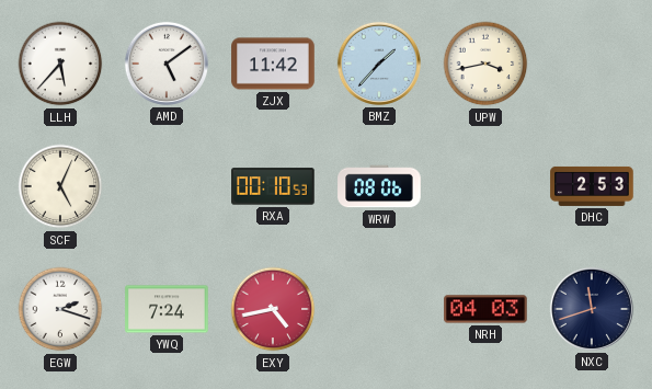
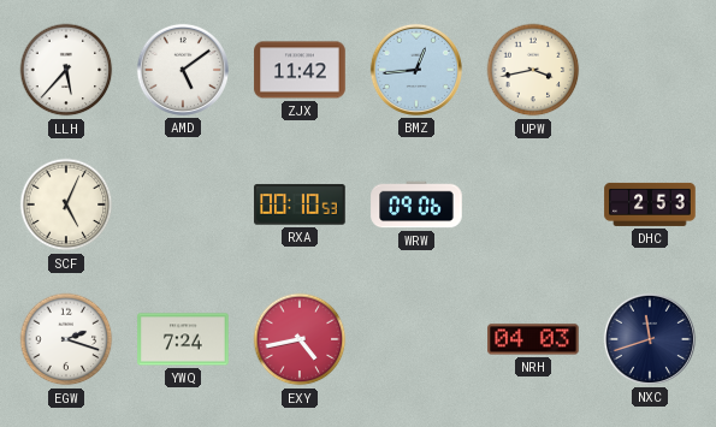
BMZ: 1:37 -> 12:44 (416, 70)
WRW: 08:06 -> 09:06 (416, 204)
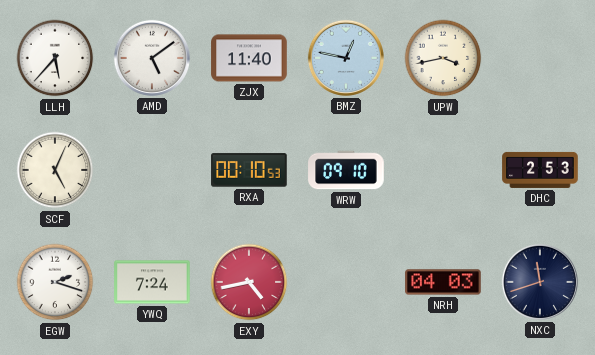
ZJX: 11:42 -> 11:40 (249, 58)
BMZ: 12:44 -> 12:47 (346, 58)
WRW: 09:06 -> 09:10 (346, 170)
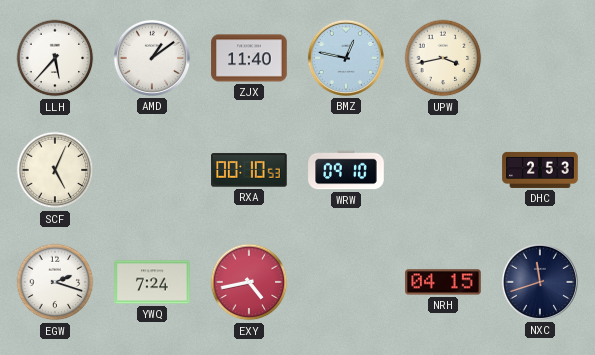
AMD: 5:09 -> 1:09 (152, 58)
NRH: 04:03 -> 04:15 (443, 282)
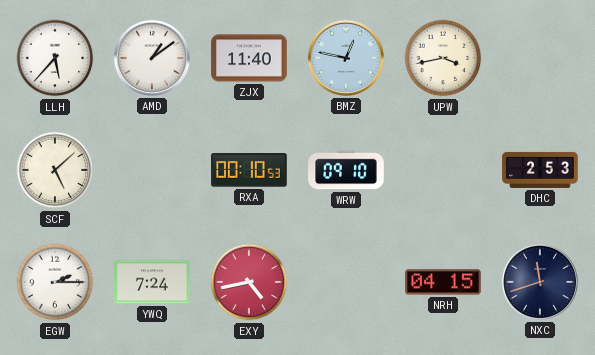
SCF: 5:04 -> 5:08 (55, 170)
EGW: 2:18 -> 2:15 (55, 282)
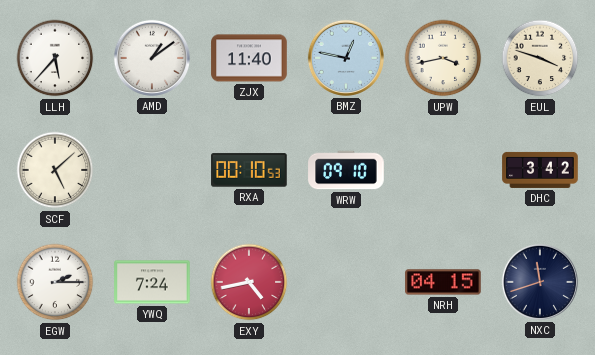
EUL: none -> 3:48 (540, 58)
DHC: 2:53 -> 3:42 (540, 170)
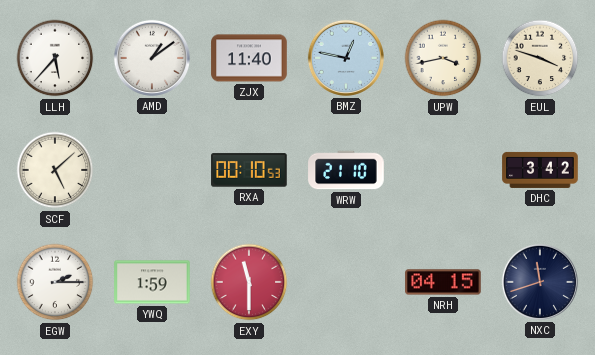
WRW: 09:10 -> 21:10 (346, 170)
YWQ: 7:24 -> 1:59 (152, 282)
EXY: 4:43 -> 11:30 (249, 282)
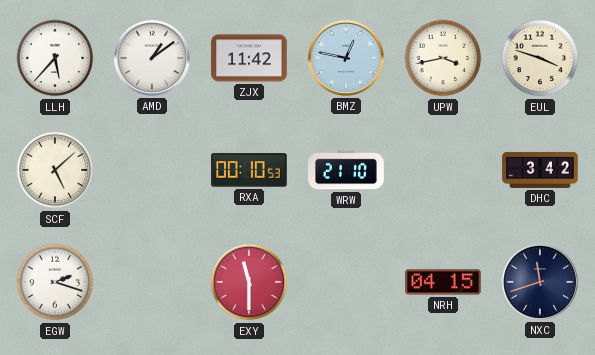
ZJX: 11:40 -> 11:42 (249, 58)
EGW: 2:15 -> 2:18 (55, 282)
YWQ: 1:59 -> none (152, 282)
